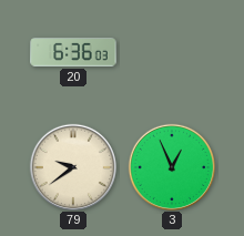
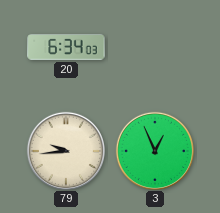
20: 6:36 -> 6:34 (66, 47)
79: 9:39 -> 9:44 (65, 150)
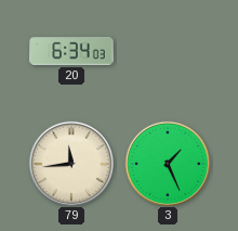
79: 9:44 -> 11:44 (70, 163)
3: 12:56 -> 1:26 (167, 163)
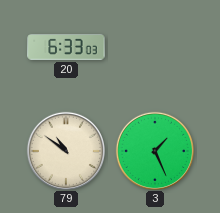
20: 6:34 -> 6:33 (66, 47)
79: 11:44 -> 10:51 (65, 150)
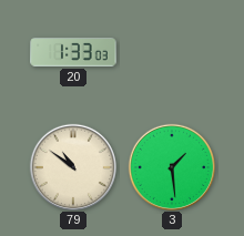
20: 6:33 -> 1:33 (73, 52)
3: 1:26 -> 1:29 (171, 166)
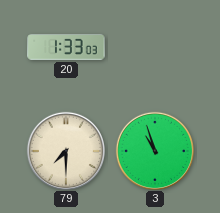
79: 10:51 -> 7:30 (65, 150)
3: 1:29 -> 10:57 (154, 150)
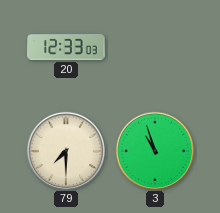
20: 1:33 -> 12:33 (66, 47)
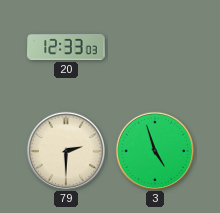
79: 7:30 -> 2:30 (65, 150)
3: 10:57 -> 4:57 (154, 150)
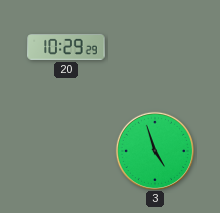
20: 12:33 -> 10:29 (66, 47)
79: 2:30 -> none (65, 150)
